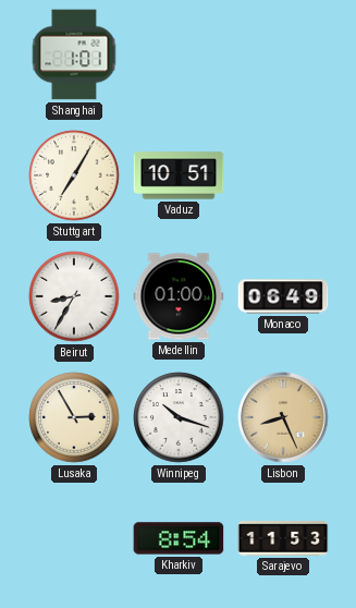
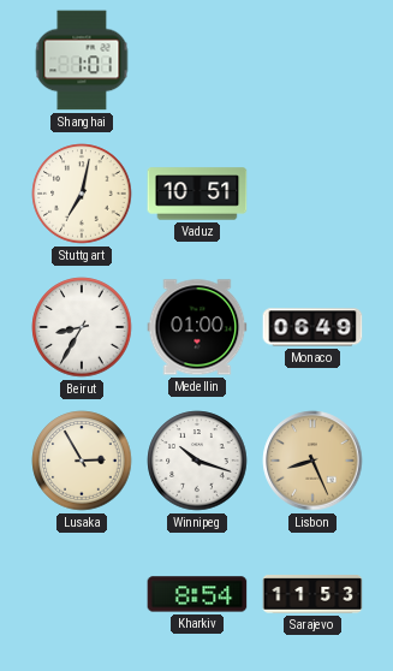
Stuttgart: 7:05 -> 7:02 (82, 194)
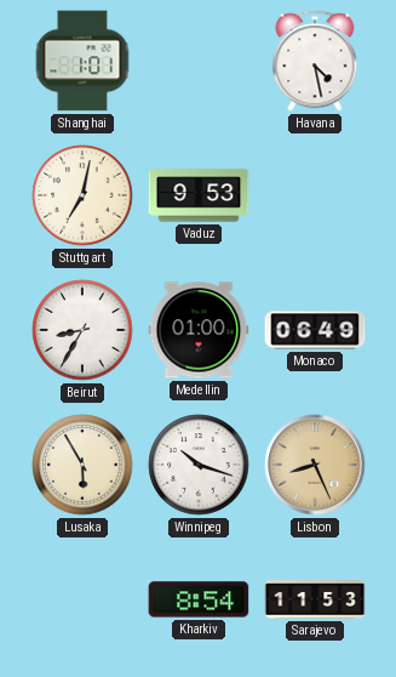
Havana: none -> 4:28 (315, 61)
Vaduz: 10:51 -> 9:53 (199, 195)
Lusaka: 2:55 -> 5:55 (82, 465)
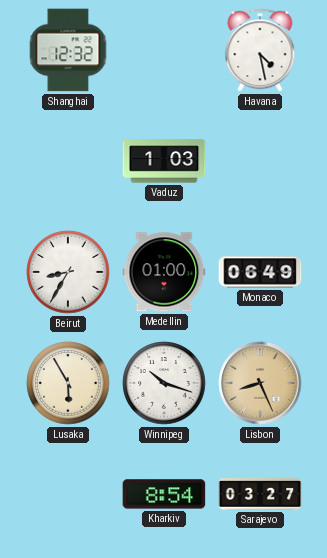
Shanghai: 1:01 -> 12:32 (68, 50)
Stuttgart: 7:02 -> none (82, 195)
Vaduz: 9:53 -> 1:03 (164, 161)
Sarajevo: 11:53 -> 03:27 (260, 494)
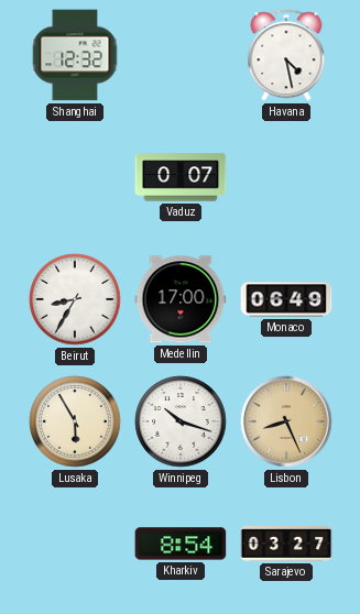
Vaduz: 1:03 -> 0:07 (181, 177)
Medellin: 01:00 -> 17:00 (181, 299)
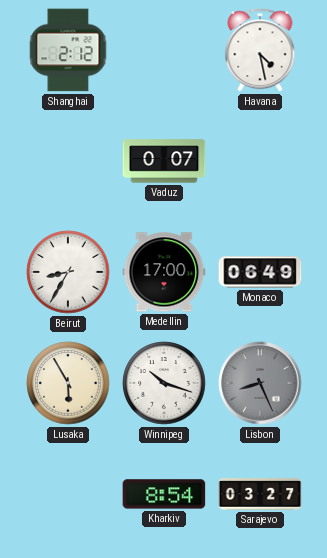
Shanghai: 12:32 -> 2:12 (68, 50)
Lisbon dial: champagne -> grey (260, 383)
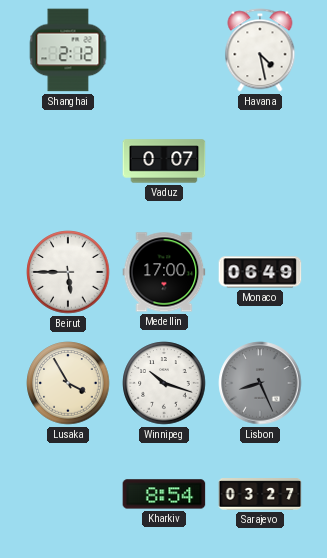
Beirut: 8:35 -> 5:45 (68, 272)
Lusaka: 5:55 -> 3:55 (68, 383)
